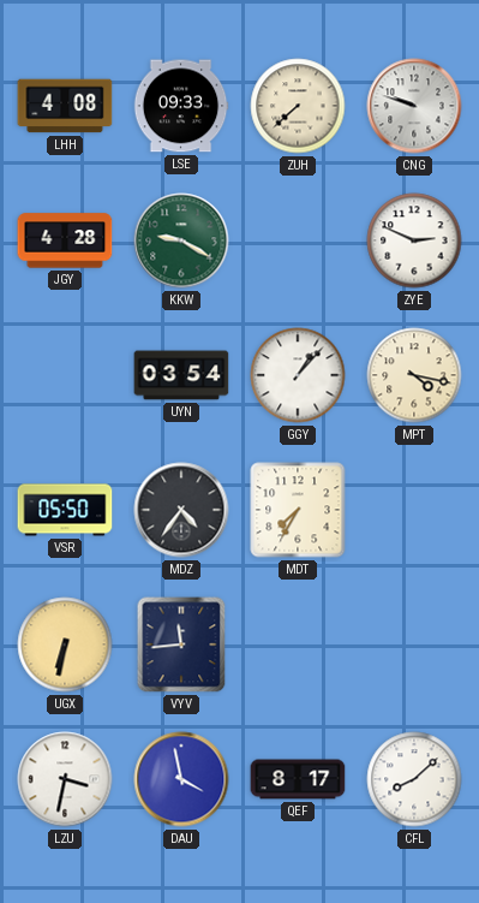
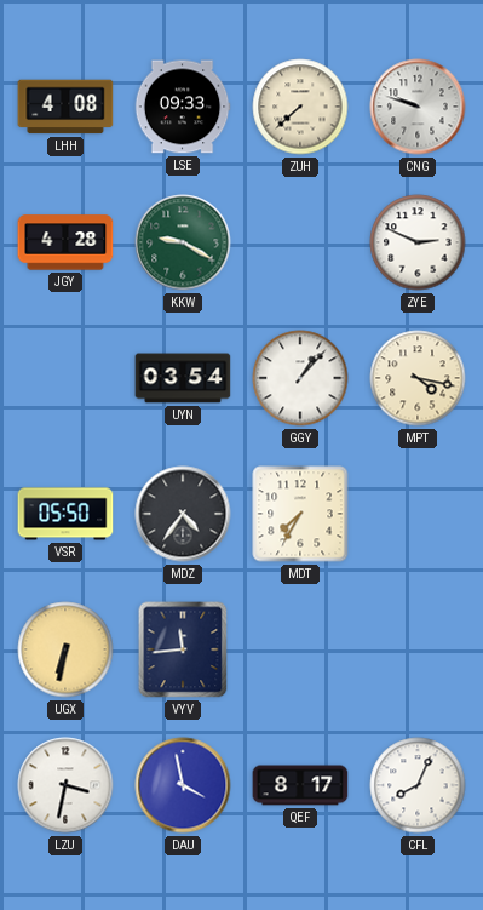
CFL: 8:08 -> 8:04 (418, 785)
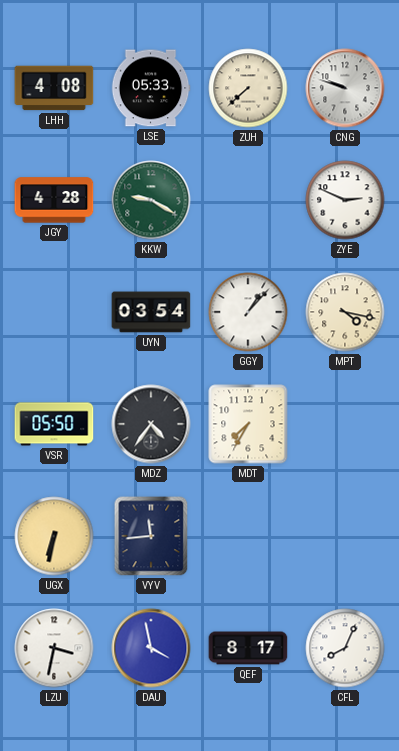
LSE: 09:33 -> 05:33 (151, 88)
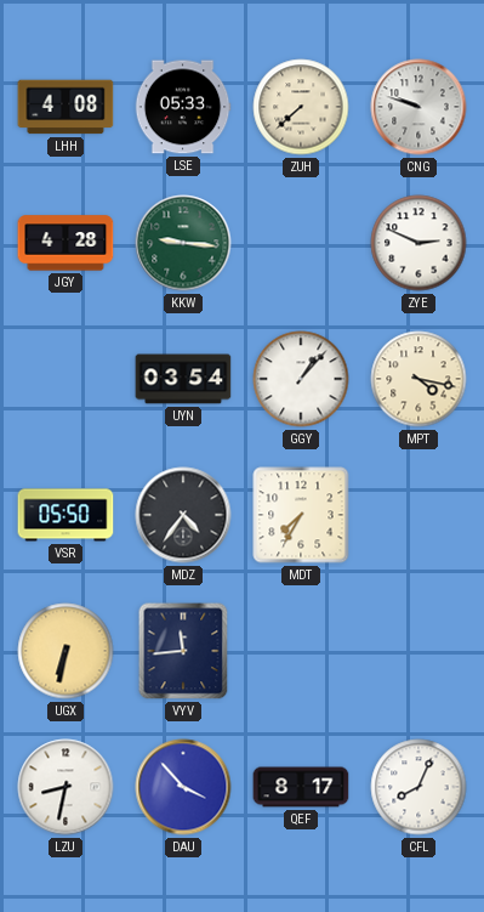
KKW: 9:20 -> 9:16 (183, 243)
LZU: 3:32 -> 8:32 (66, 787)
DAU: 3:58 -> 3:53 (183, 787)
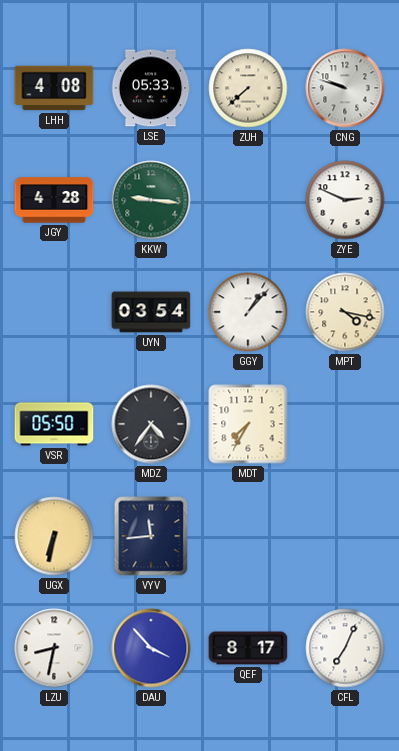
CFL: 8:04 -> 7:04 (345, 648)
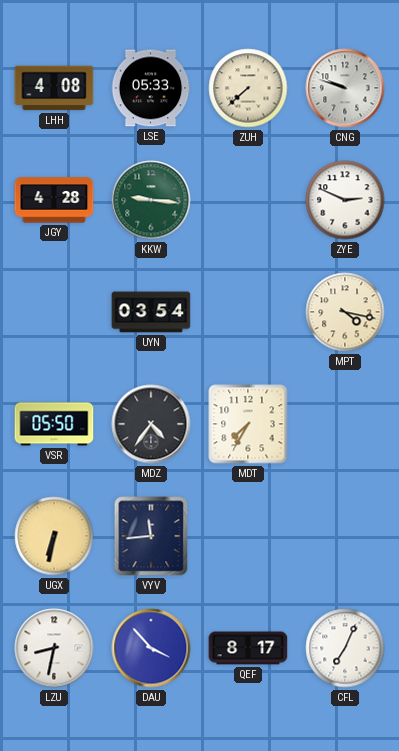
GGY: 1:07 -> none (248, 312)
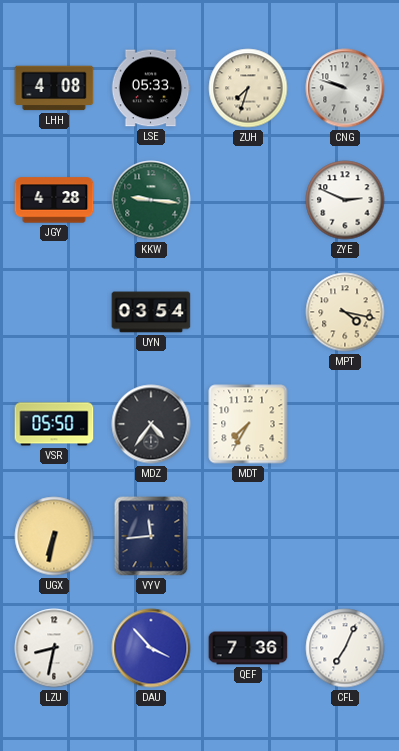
ZUH: 7:38 -> 7:33 (248, 88)
QEF: 8:17 -> 7:36 (248, 648)
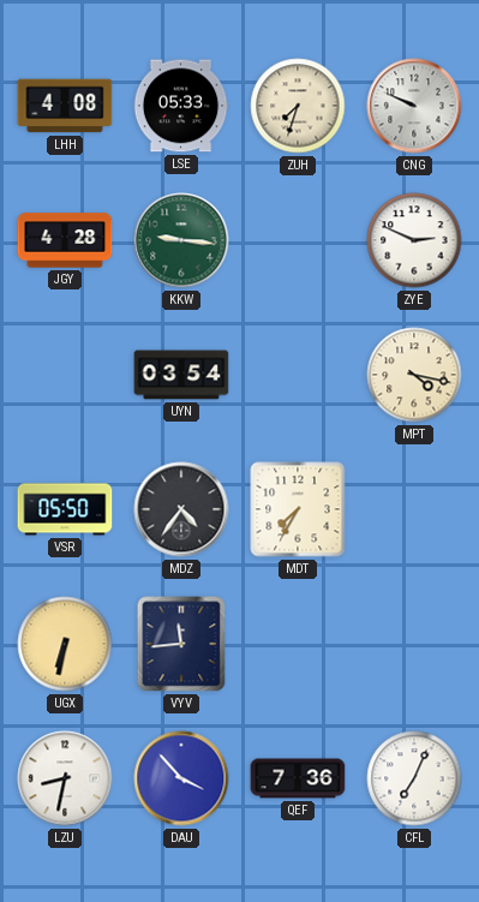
CNG: 9:48 -> 9:49 (414, 106)
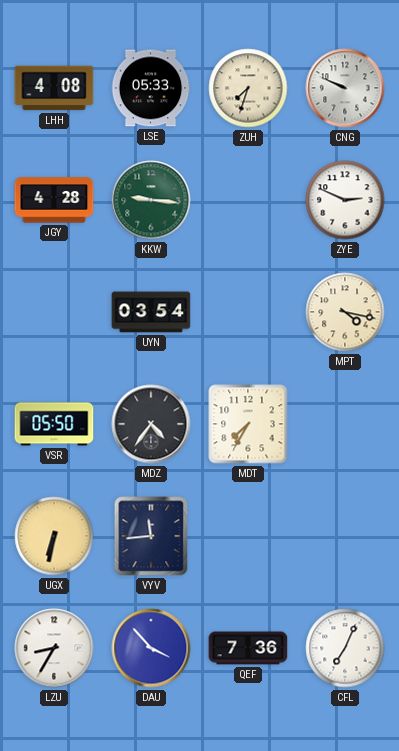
LZU: 8:32 -> 8:35 (54, 648)
